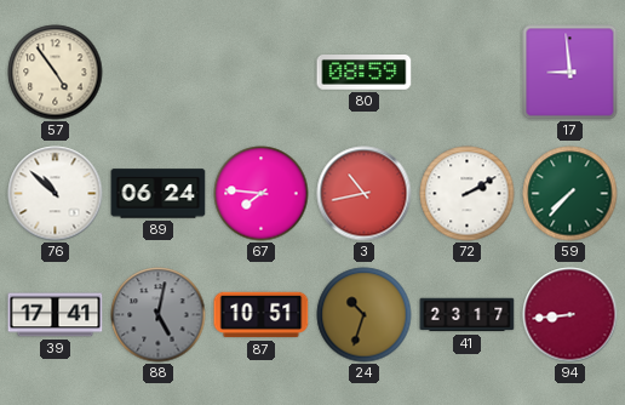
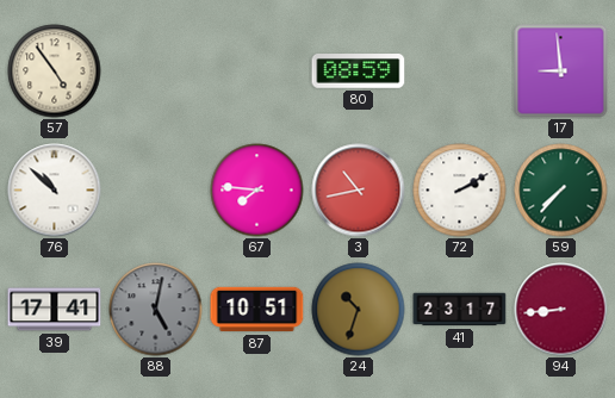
89: 06:24 -> none (159, 194)
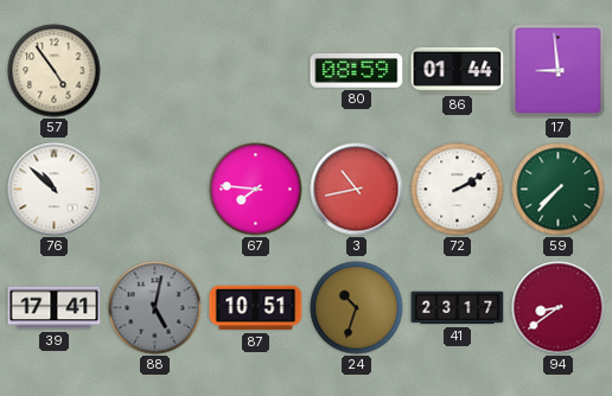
86: none -> 01:44 (458, 70)
94: 8:44 -> 8:39 (559, 308)
